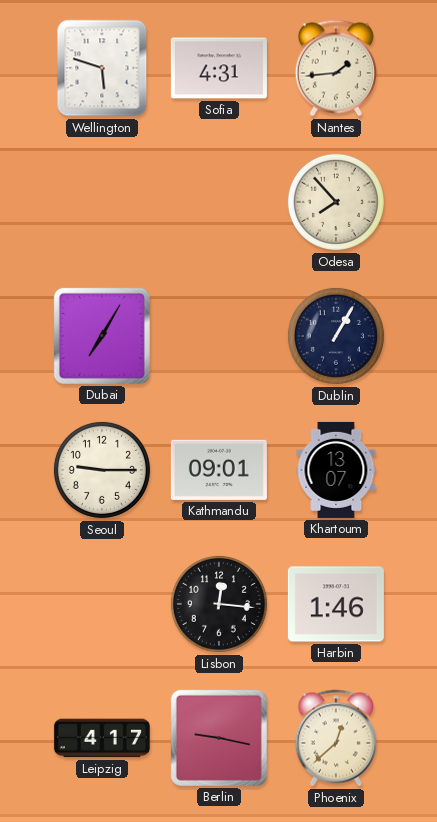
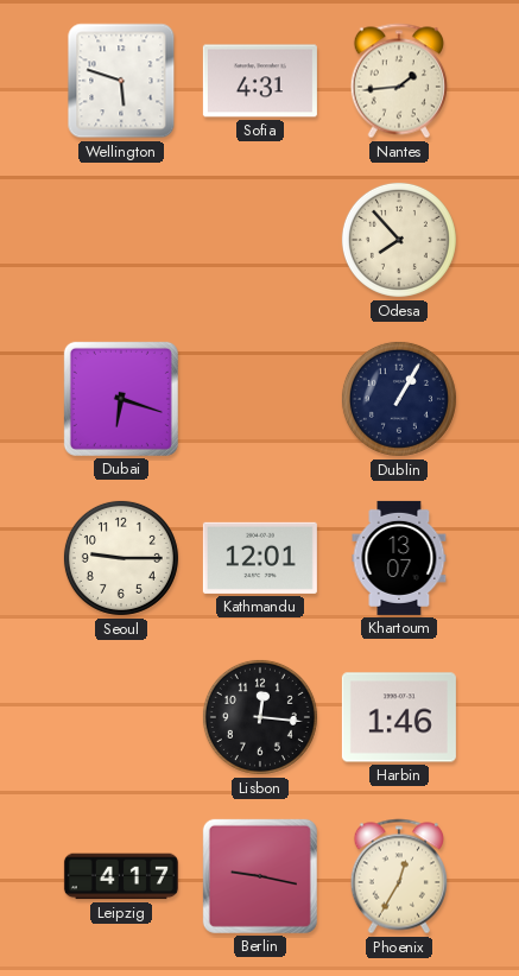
Dubai: 7:05 -> 6:18 (121, 399)
Kathmandu: 09:01 -> 12:01 (260, 558)
Phoenix: 12:38 -> 12:35 (399, 876)
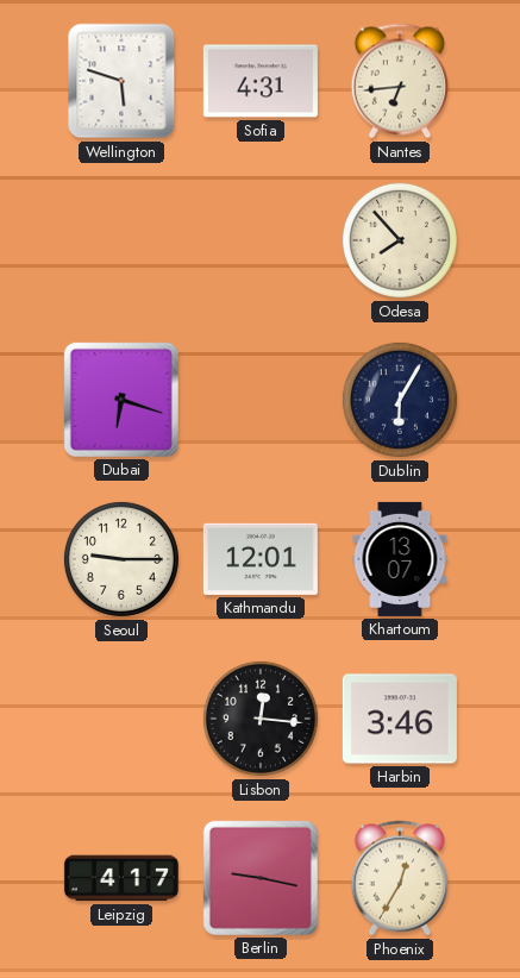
Nantes: 1:44 -> 6:44 (400, 81)
Dublin: 1:05 -> 6:05 (400, 400)
Harbin: 1:46 -> 3:46 (400, 719)
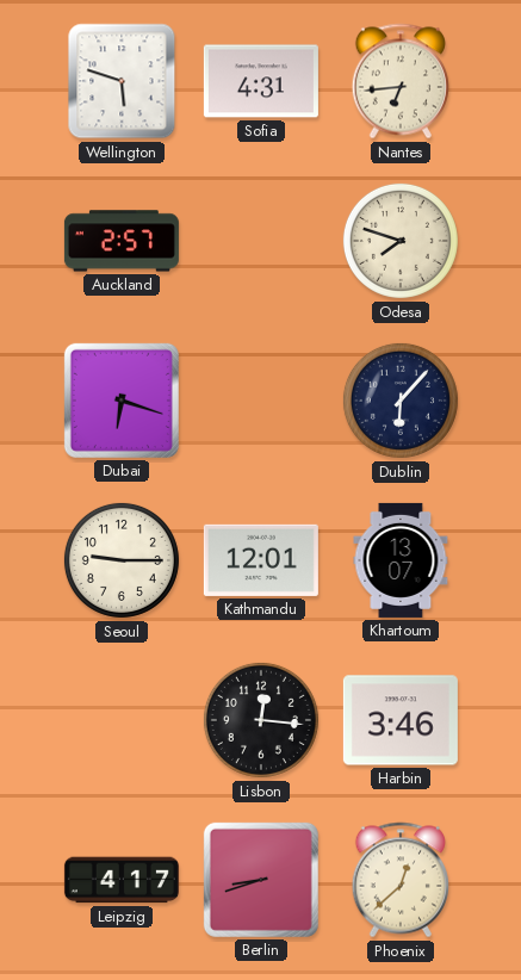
Auckland: none -> 2:57 (122, 241)
Odesa: 7:53 -> 7:48 (401, 241)
Dublin: 6:05 -> 6:07 (401, 401)
Berlin: 9:17 -> 8:42 (261, 880)
Phoenix: 12:35 -> 12:38 (401, 880)
